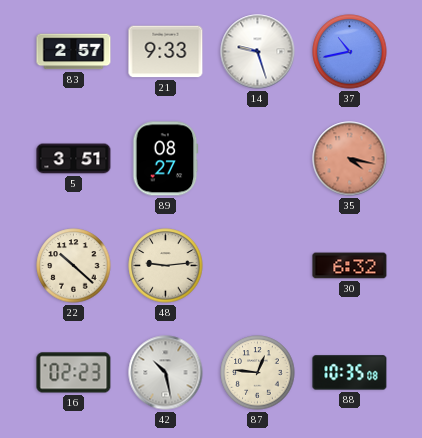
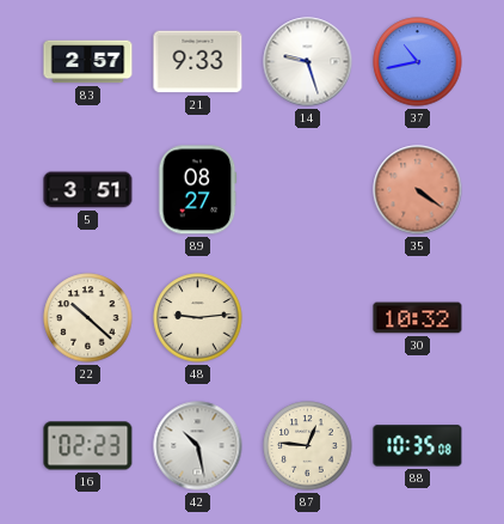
35: 4:17 -> 4:21 (418, 190)
30: 6:32 -> 10:32 (418, 318)
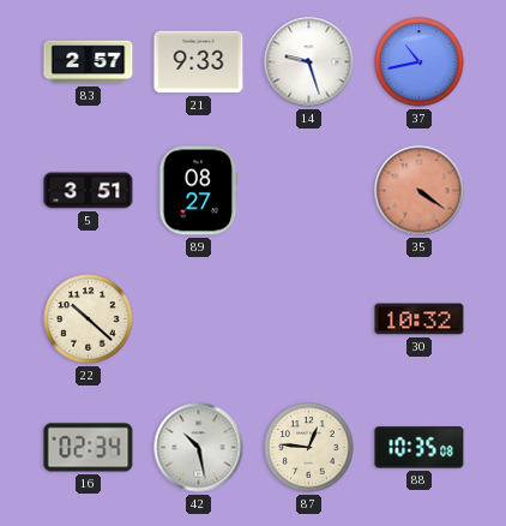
48: 9:14 -> none (198, 318)
16: 02:23 -> 02:34 (89, 448)
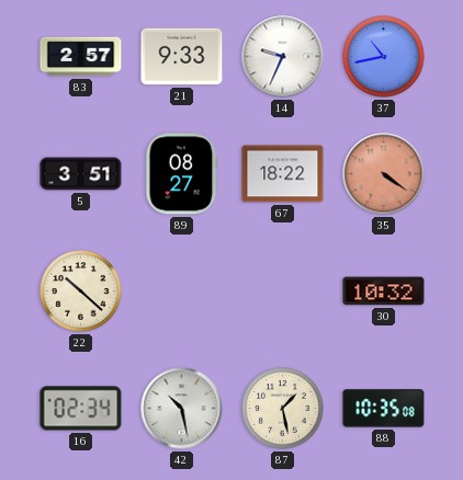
14: 9:27 -> 9:34 (283, 57)
67: none -> 18:22 (283, 174)
87: 12:46 -> 1:28 (283, 409)
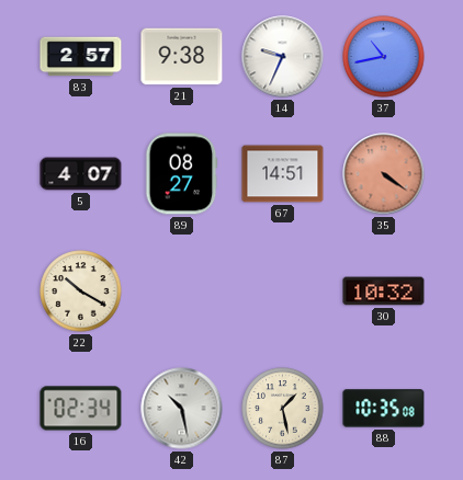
21: 9:33 -> 9:38 (182, 57)
5: 3:51 -> 4:07 (81, 174)
67: 18:22 -> 14:51 (283, 174)
22: 10:22 -> 10:20 (81, 292)
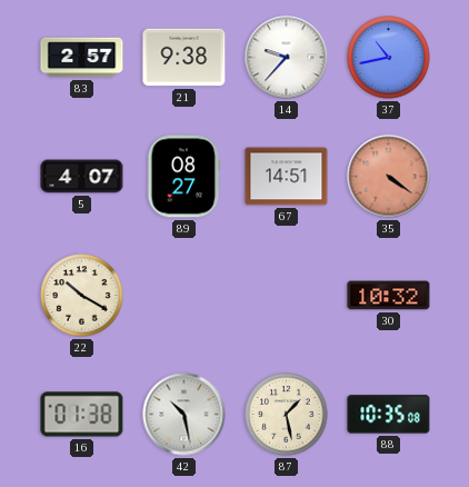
14: 9:34 -> 9:37 (287, 58)
16: 02:34 -> 01:38 (82, 415)
